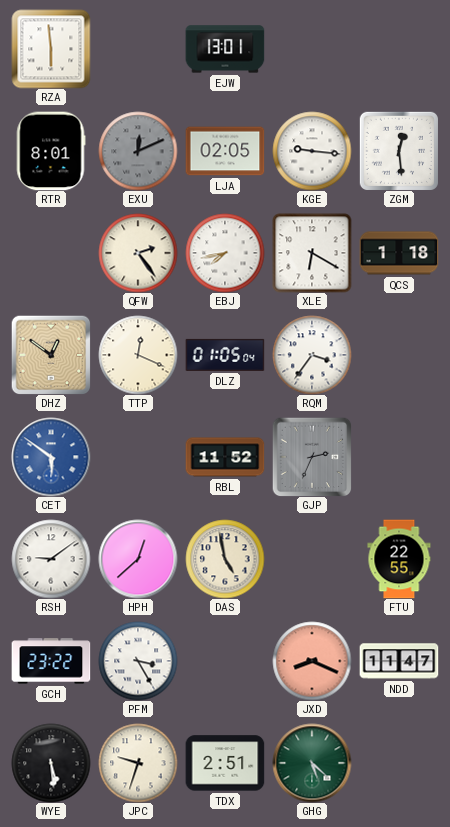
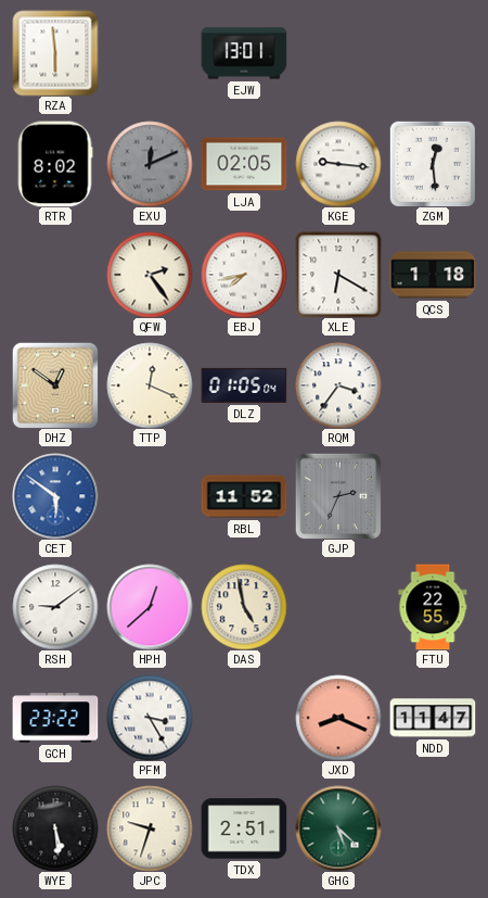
RTR: 8:01 -> 8:02 (55, 164)
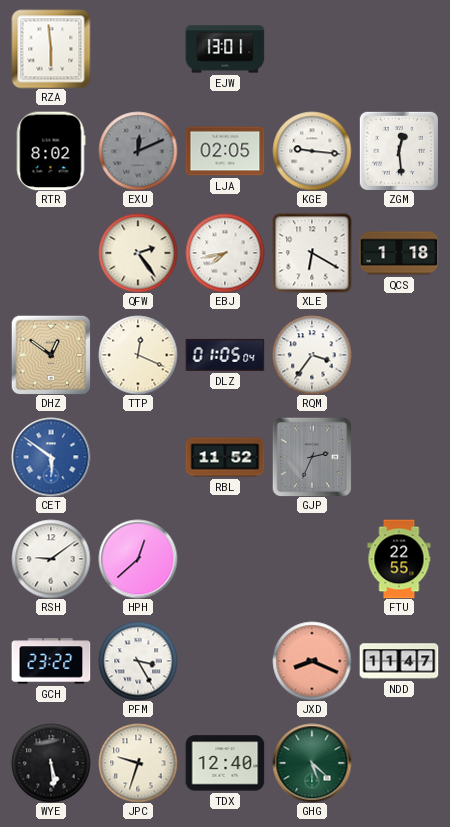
DAS: 4:58 -> none (244, 607)
TDX: 2:51 -> 12:40 (225, 763)
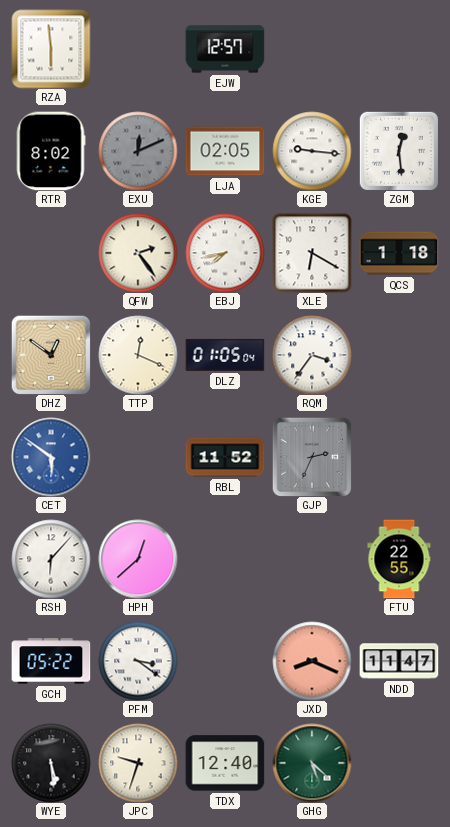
EJW: 13:01 -> 12:57 (225, 49)
RSH: 9:09 -> 6:07 (51, 559)
GCH: 23:22 -> 05:22 (51, 661)
PFM: 3:25 -> 3:21 (138, 661)
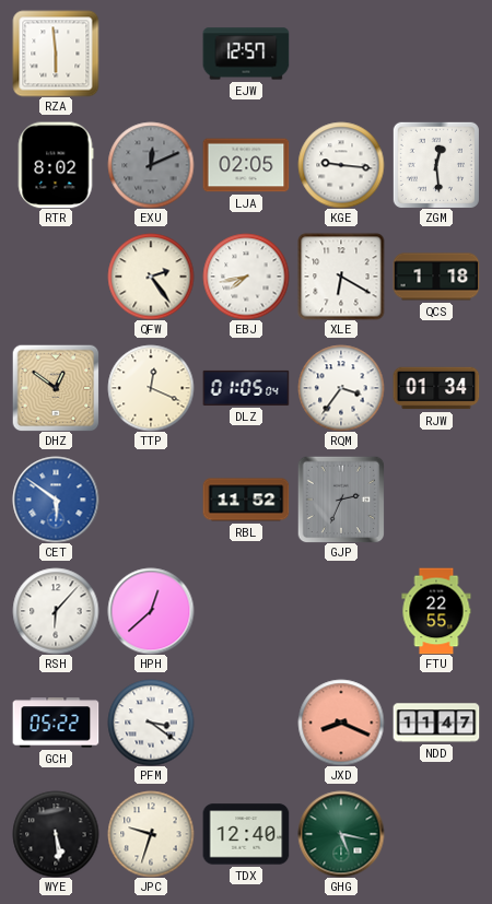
RJW: none -> 01:34 (436, 388)
GHG: 5:22 -> 5:17 (341, 834)
